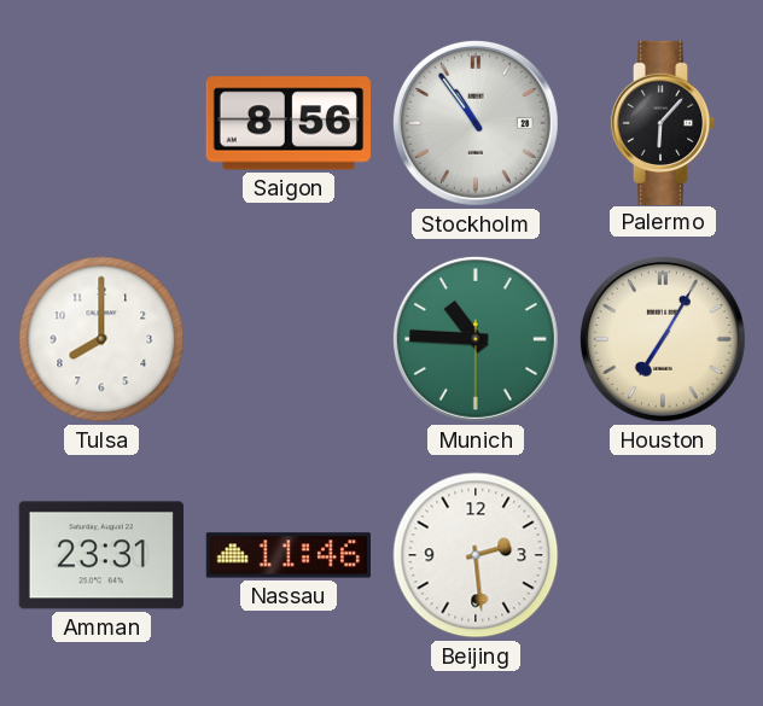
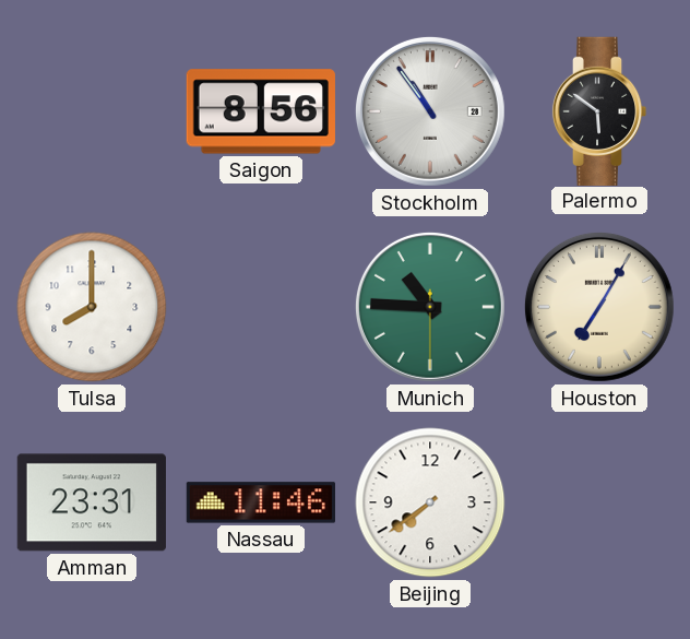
Palermo: 6:07 -> 5:51 (599, 110)
Beijing: 2:29 -> 7:39 (430, 502)
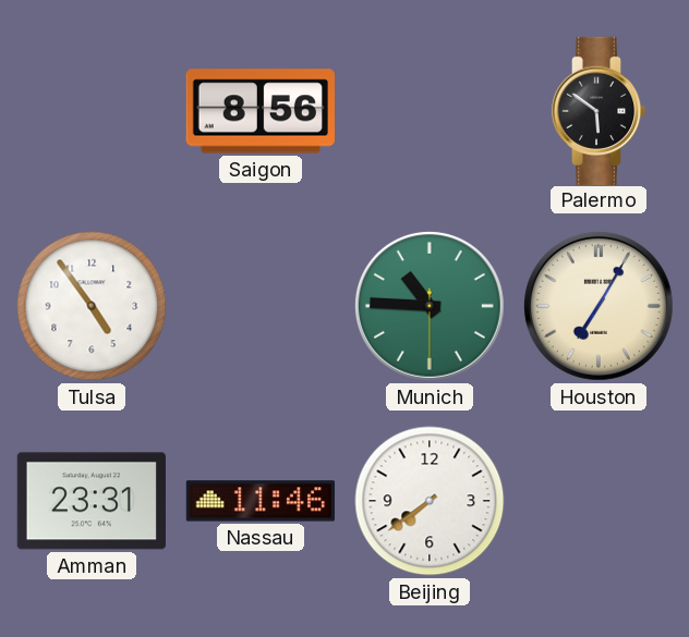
Stockholm: 10:54 -> none (430, 111)
Tulsa: 8:00 -> 4:54 (92, 306)
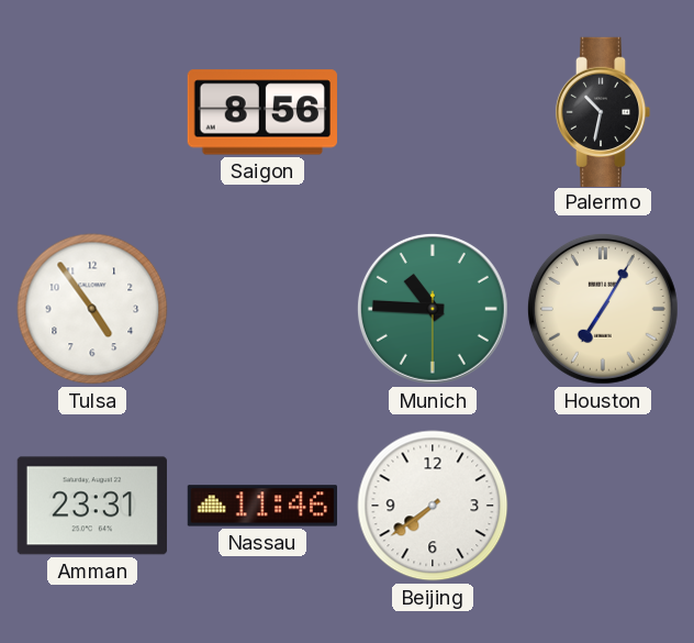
Palermo: 5:51 -> 10:32 (603, 111)
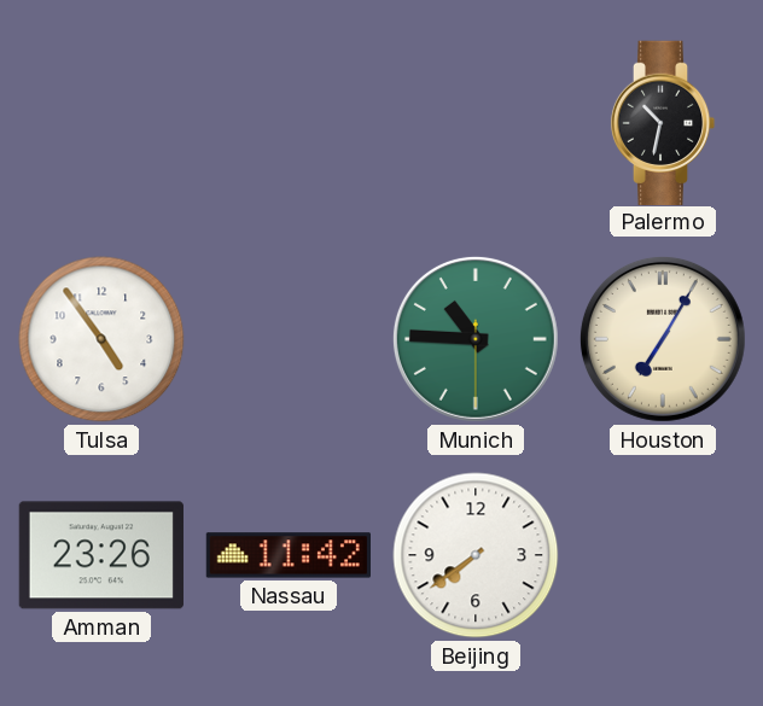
Saigon: 8:56 -> none (262, 112)
Amman: 23:31 -> 23:26 (101, 555)
Nassau: 11:46 -> 11:42 (287, 555)
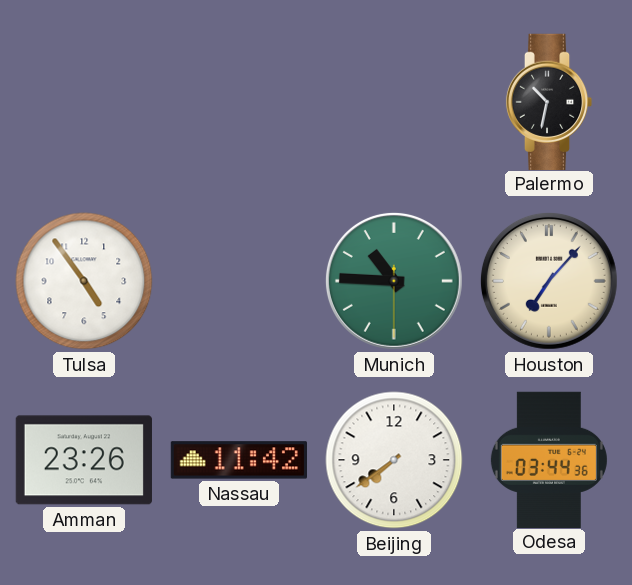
Houston: 7:05 -> 7:07 (549, 281)
Odesa: none -> 03:44 (549, 459)
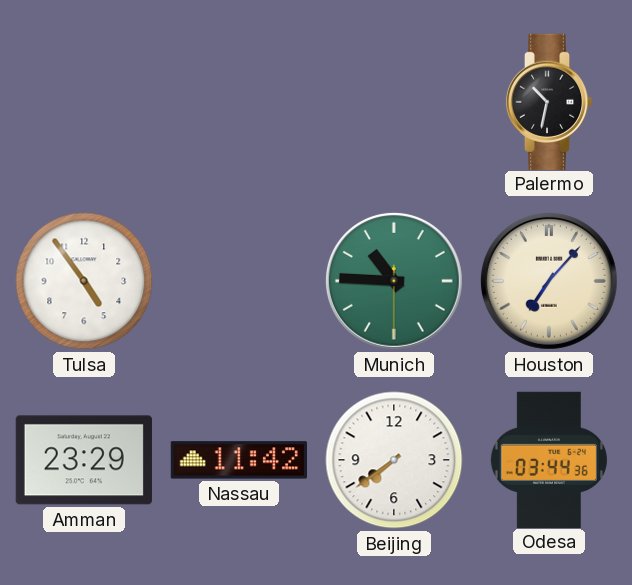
Amman: 23:26 -> 23:29 (84, 460)
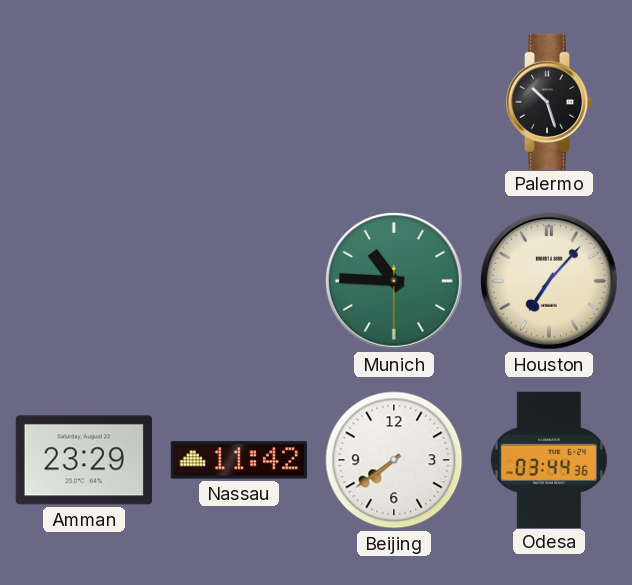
Palermo: 10:32 -> 10:27 (549, 101)
Tulsa: 4:54 -> none (84, 281)
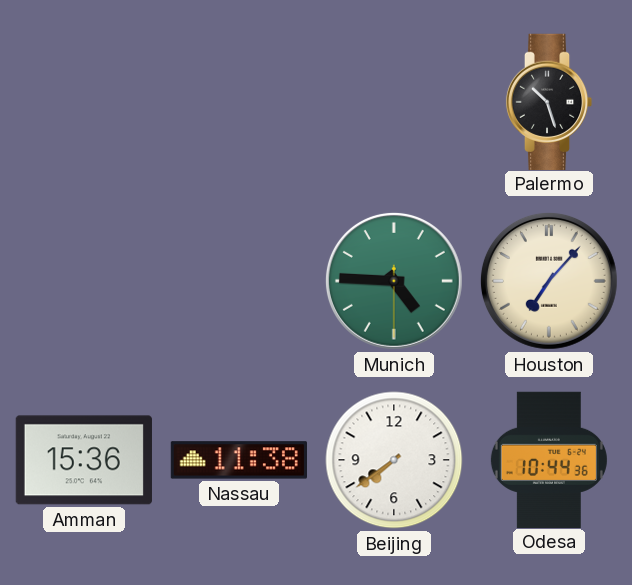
Munich: 10:45 -> 4:45 (394, 281)
Amman: 23:29 -> 15:36 (84, 460)
Nassau: 11:42 -> 11:38 (238, 460)
Odesa: 03:44 -> 10:44 (549, 459)
